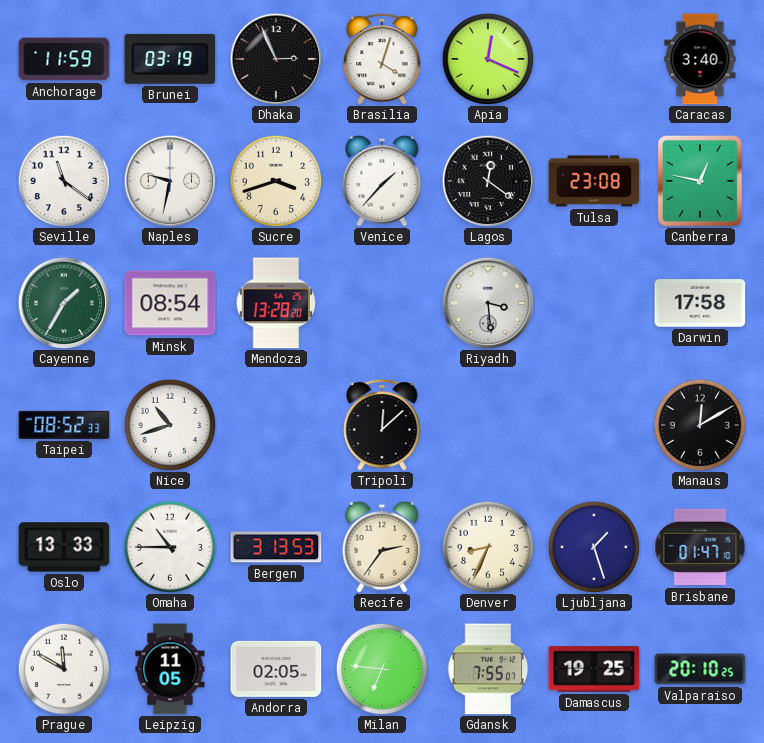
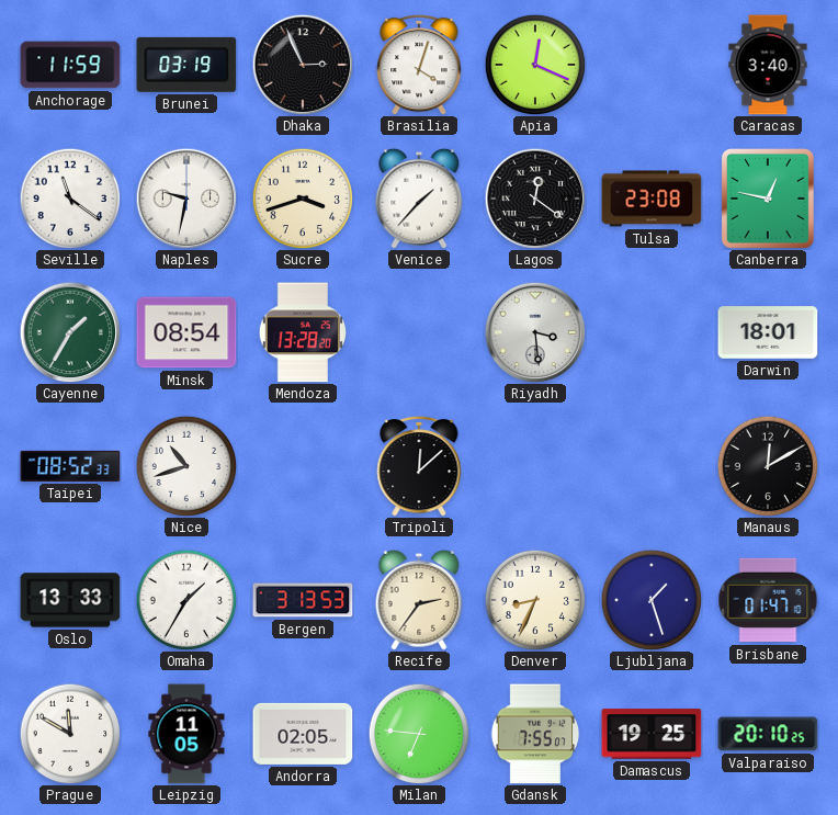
Darwin: 17:58 -> 18:01 (768, 332)
Omaha: 10:45 -> 1:35 (186, 600)
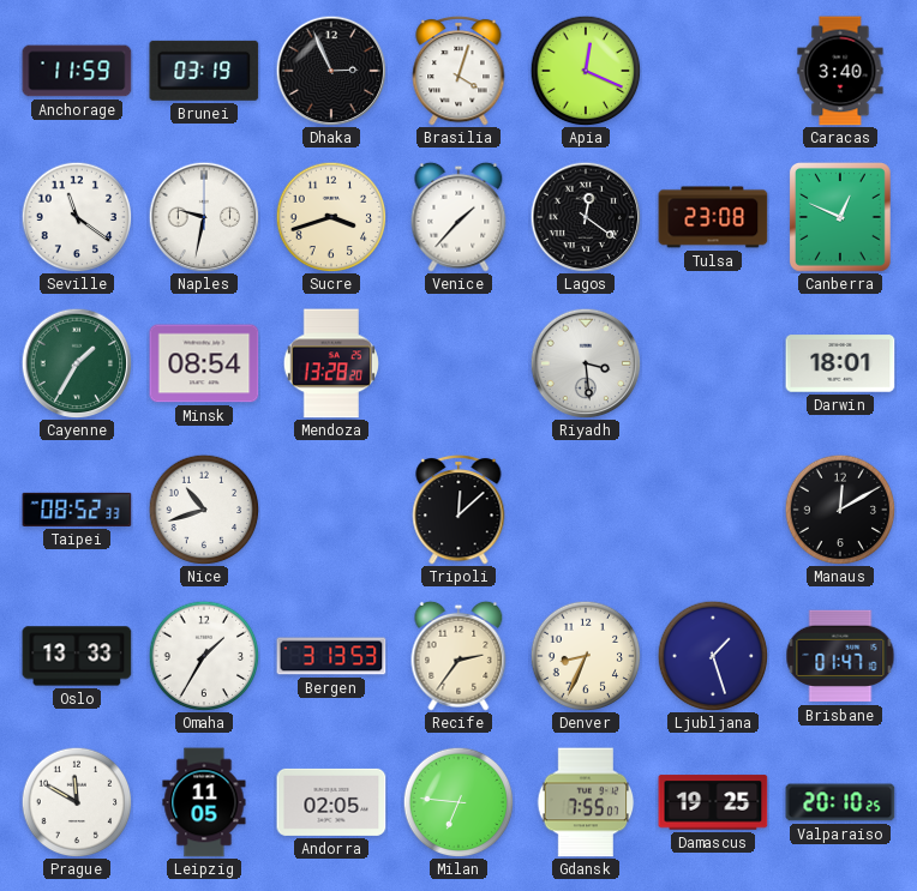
Canberra: 12:47 -> 12:49 (841, 218)
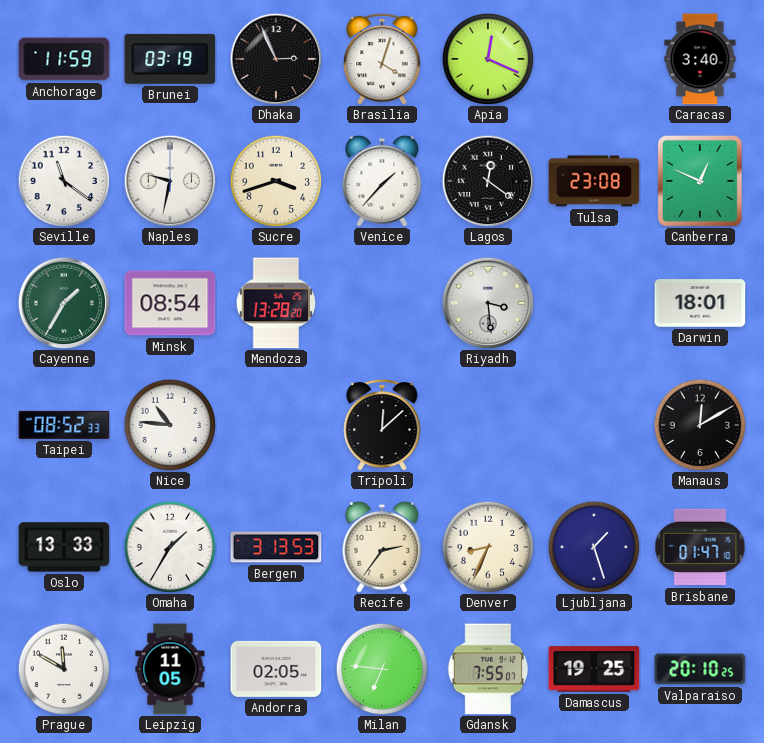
Nice: 10:42 -> 10:46 (170, 425)
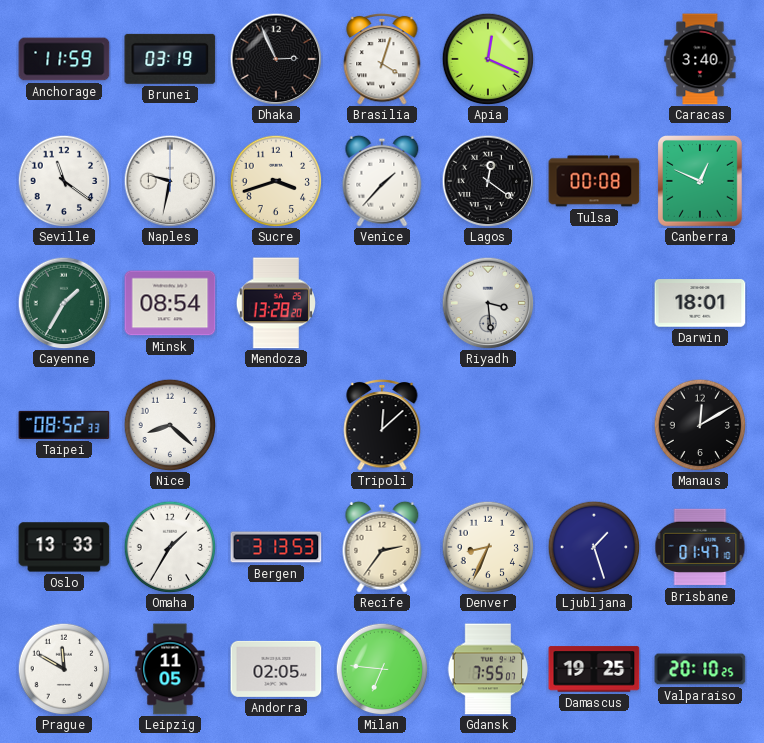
Tulsa: 23:08 -> 00:08 (594, 181)
Nice: 10:46 -> 8:22 (170, 425)
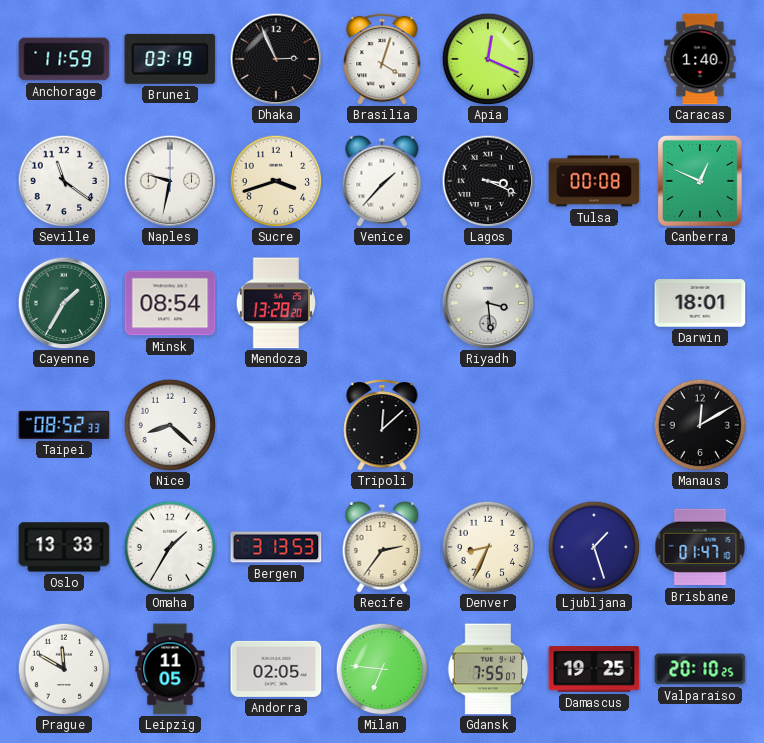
Caracas: 3:40 -> 1:40 (700, 59)
Lagos: 12:21 -> 3:19 (488, 181)
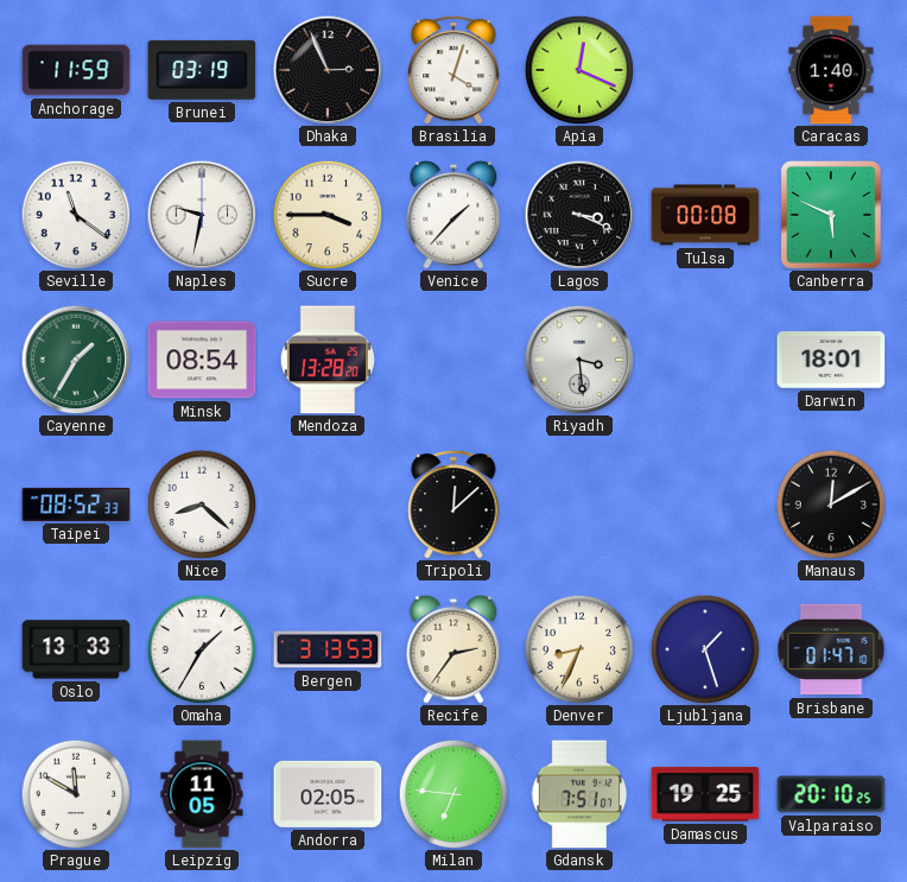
Sucre: 3:42 -> 3:45 (328, 215)
Canberra: 12:49 -> 5:49 (832, 216)
Gdansk: 7:55 -> 7:51 (579, 794)
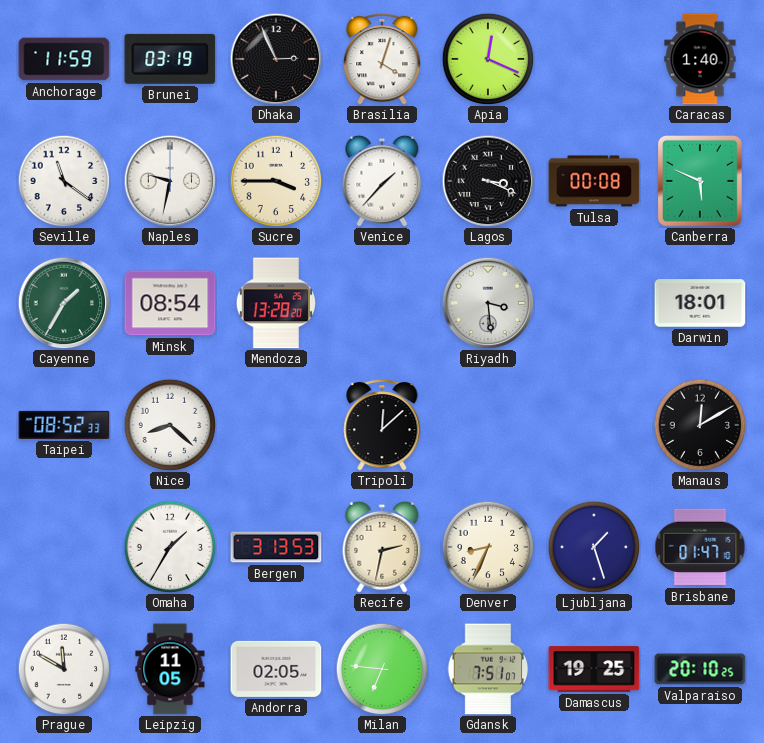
Oslo: 13:33 -> none (76, 649)
Recife: 2:36 -> 2:32 (382, 547)
